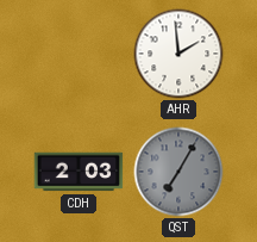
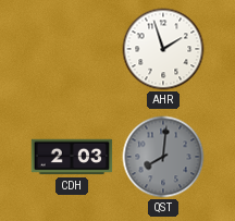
AHR: 1:59 -> 1:57 (163, 49)
QST: 7:05 -> 8:01 (163, 157)
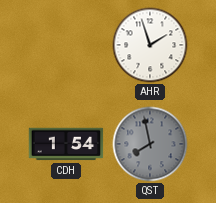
CDH: 2:03 -> 1:54 (66, 144)
QST: 8:01 -> 7:58 (150, 144)
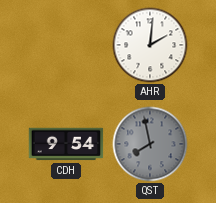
AHR: 1:57 -> 2:01 (150, 45)
CDH: 1:54 -> 9:54 (66, 144)
